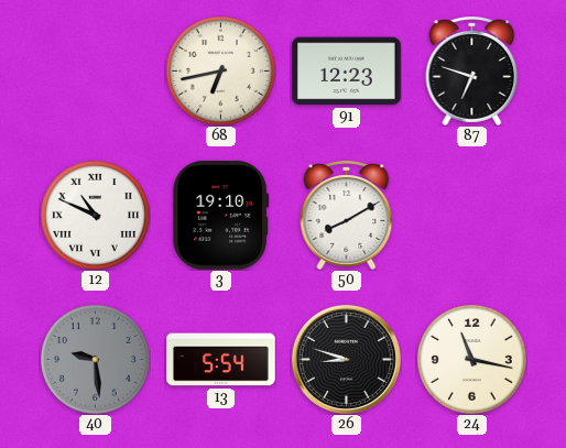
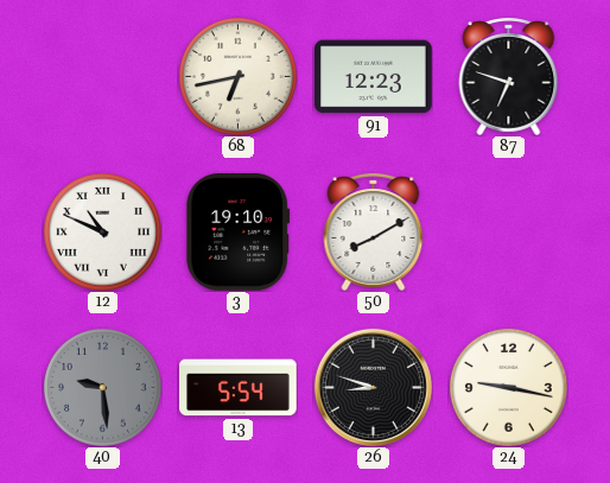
24: 11:17 -> 9:17 (508, 387)
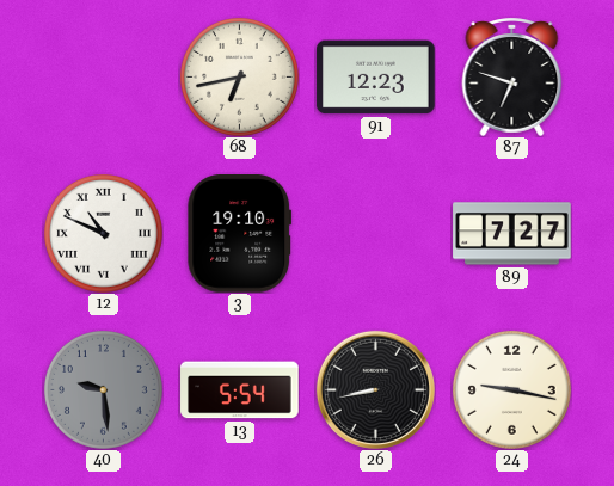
50: 8:10 -> none (374, 231)
89: none -> 7:27 (512, 234)
26: 8:48 -> 8:43 (375, 389)
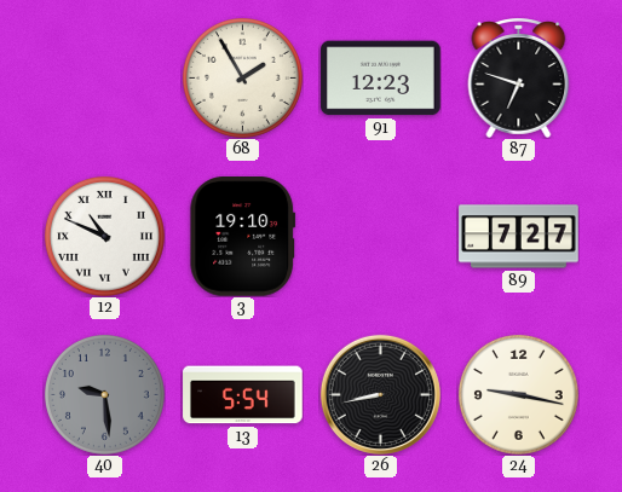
68: 6:43 -> 1:55 (242, 77)
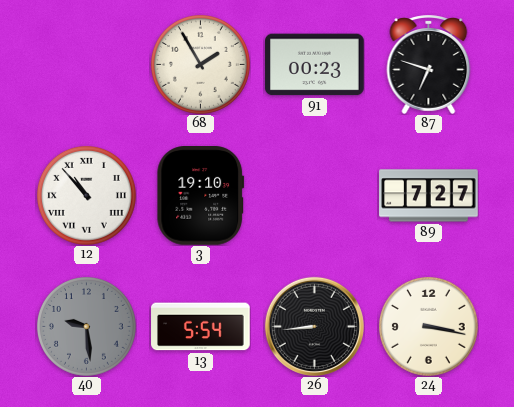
91: 12:23 -> 00:23 (315, 65)
12: 10:49 -> 10:53 (86, 195)
26: 8:43 -> 8:44 (314, 326)
24: 9:17 -> 3:17 (428, 326)
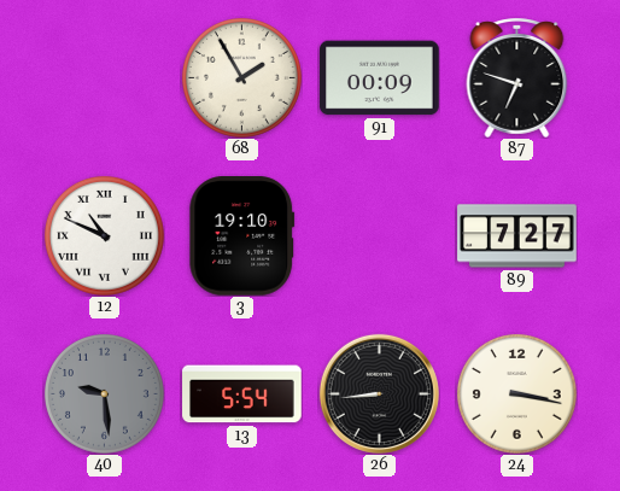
91: 00:23 -> 00:09 (380, 78)
12: 10:53 -> 10:49 (104, 235)
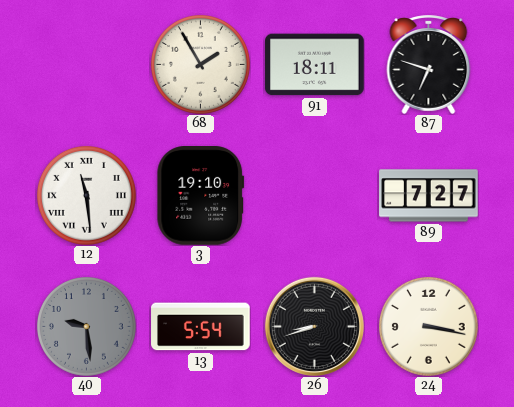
91: 00:09 -> 18:11 (315, 65)
12: 10:49 -> 11:29 (86, 195)
26: 8:44 -> 8:42 (314, 326)
